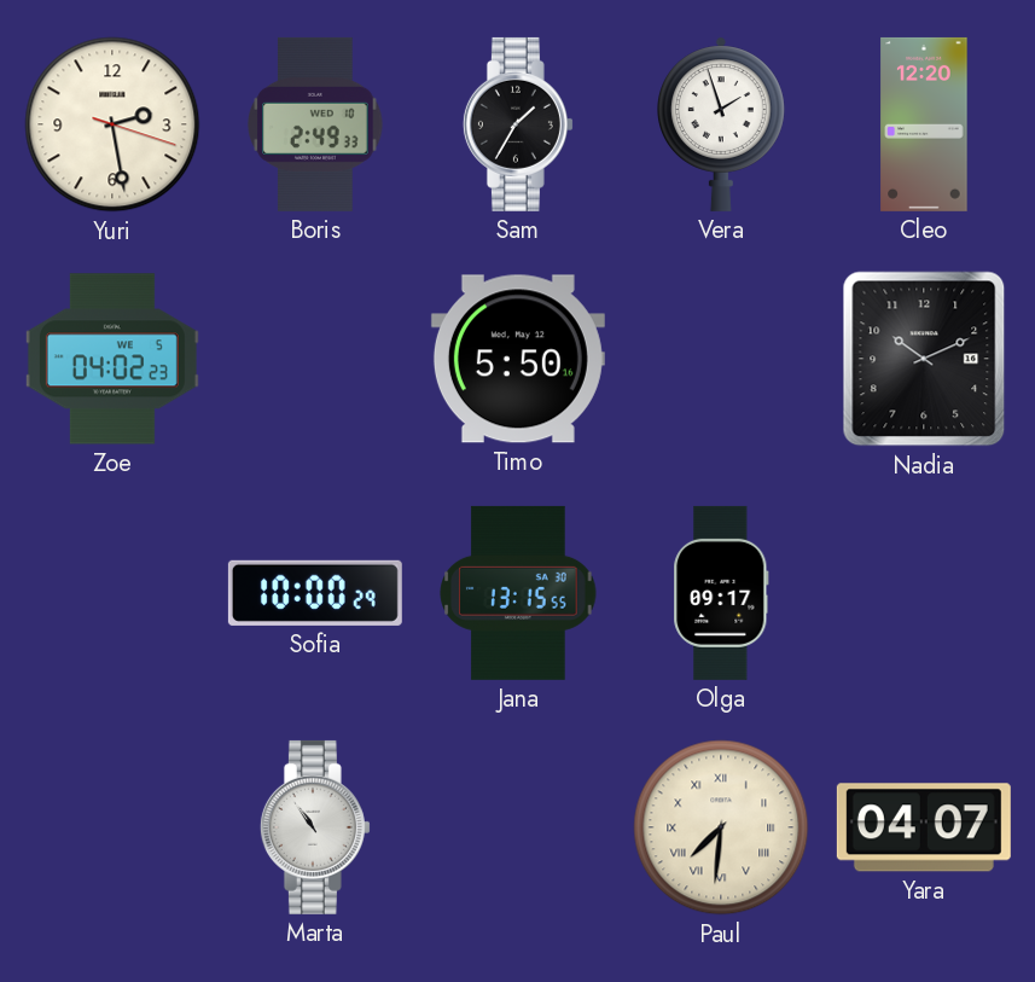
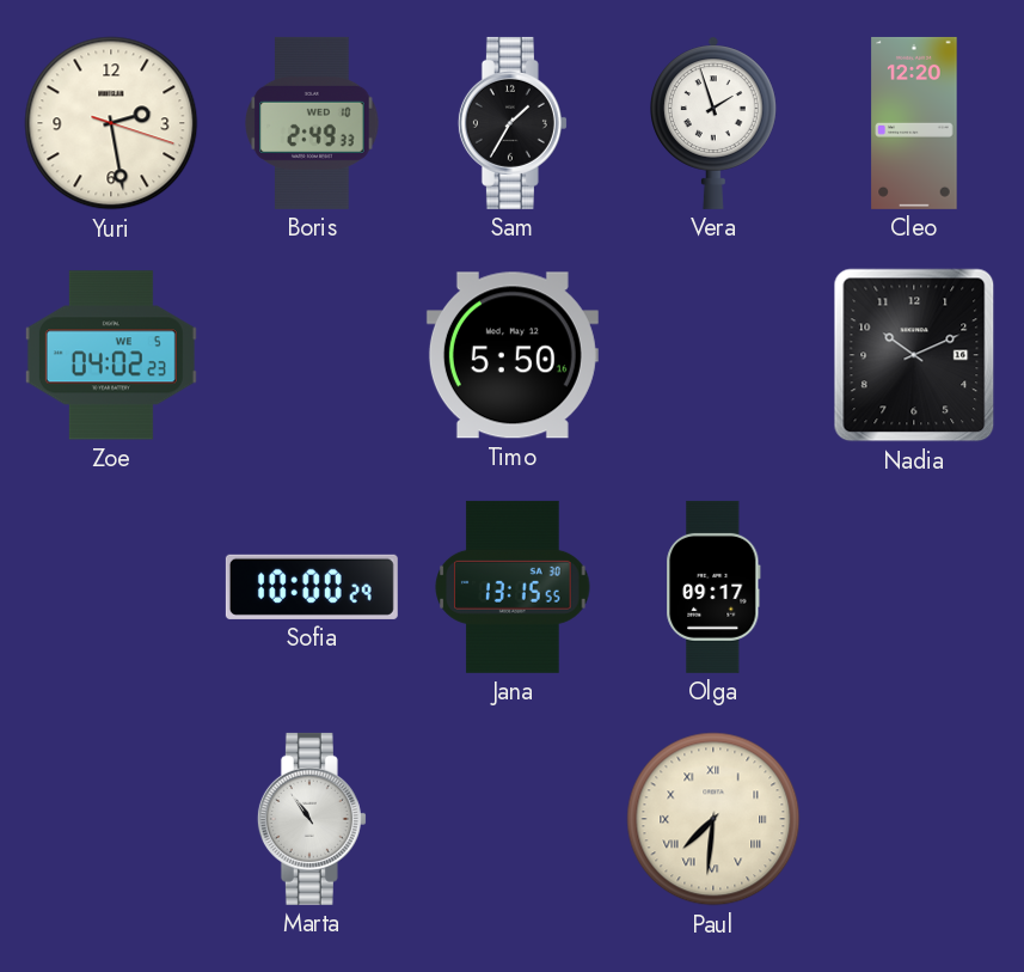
Yara: 04:07 -> none (924, 827)
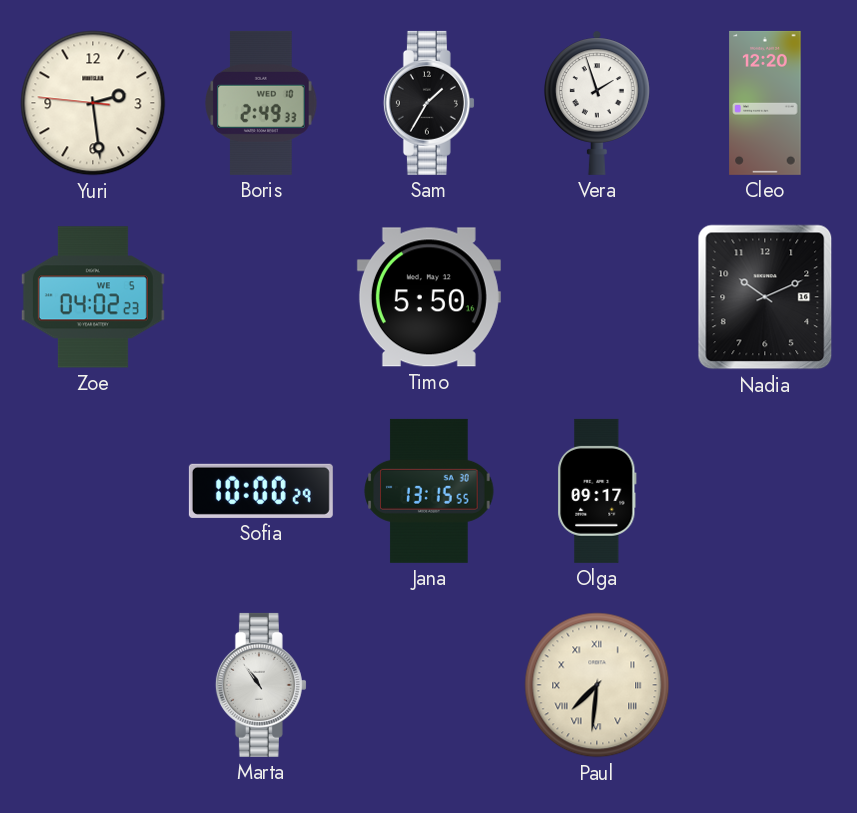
Yuri: 2:28:18 -> 2:28:46 (93, 103)
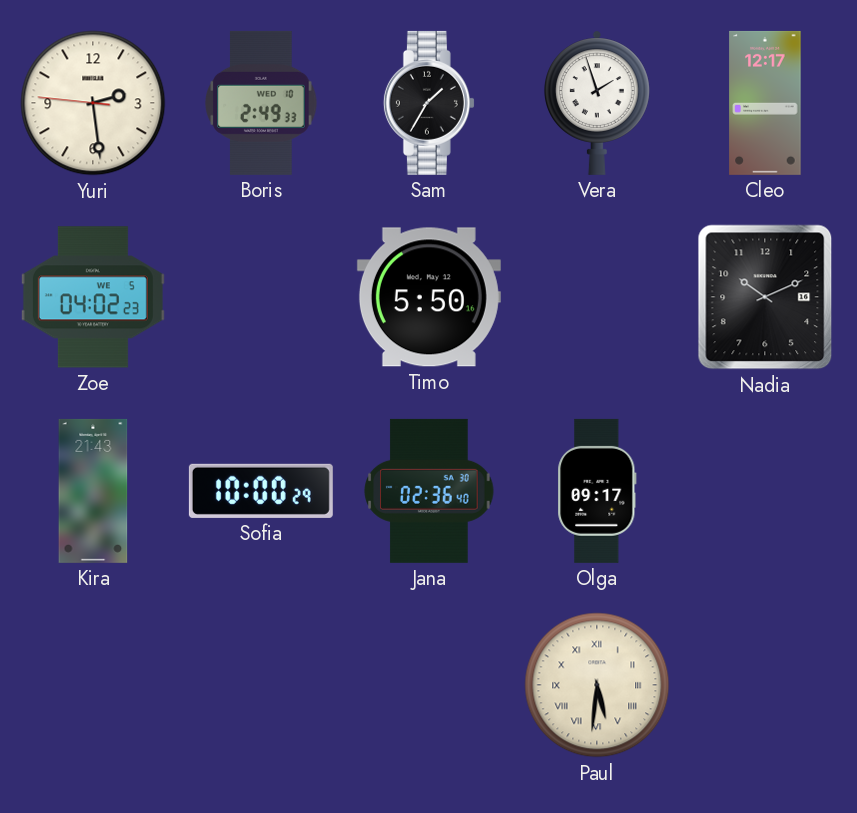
Cleo: 12:20 -> 12:17 (765, 103)
Kira: none -> 21:43 (93, 491)
Jana: 13:15 -> 02:36 (429, 491)
Marta: 10:54 -> none (261, 685)
Paul: 7:31 -> 5:31 (597, 685)
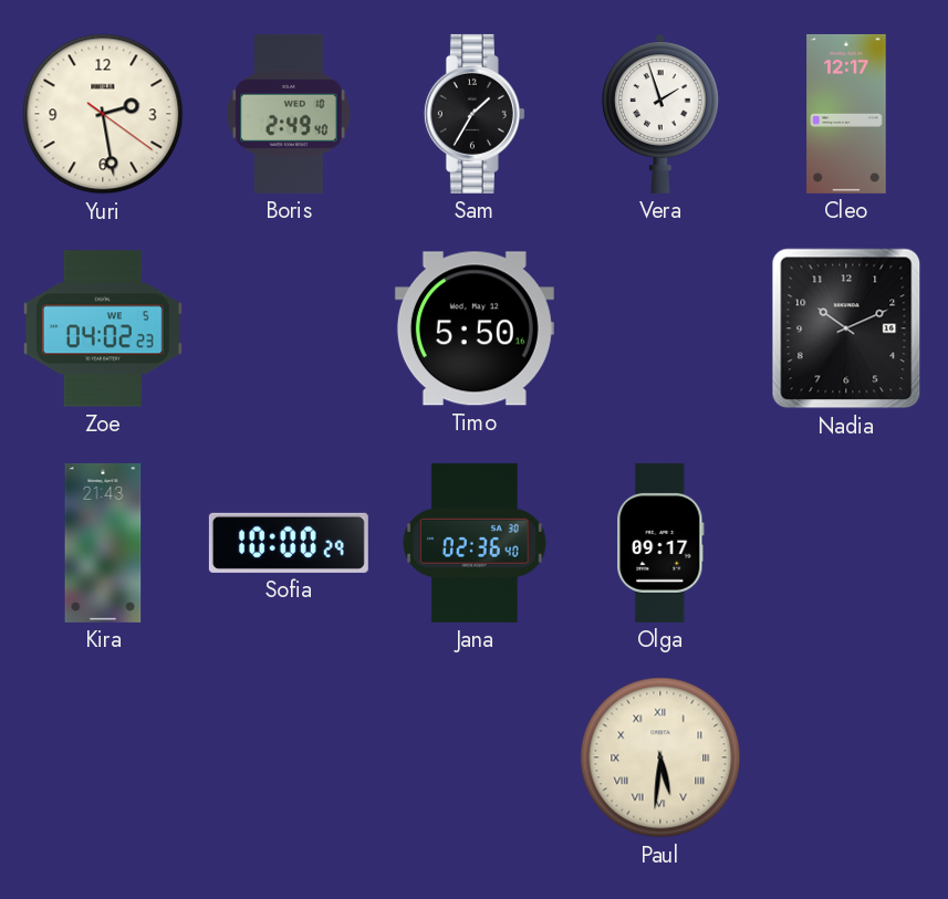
Yuri: 2:28:46 -> 2:28:21 (103, 114)
Boris: 2:49:33 -> 2:49:40 (289, 114)
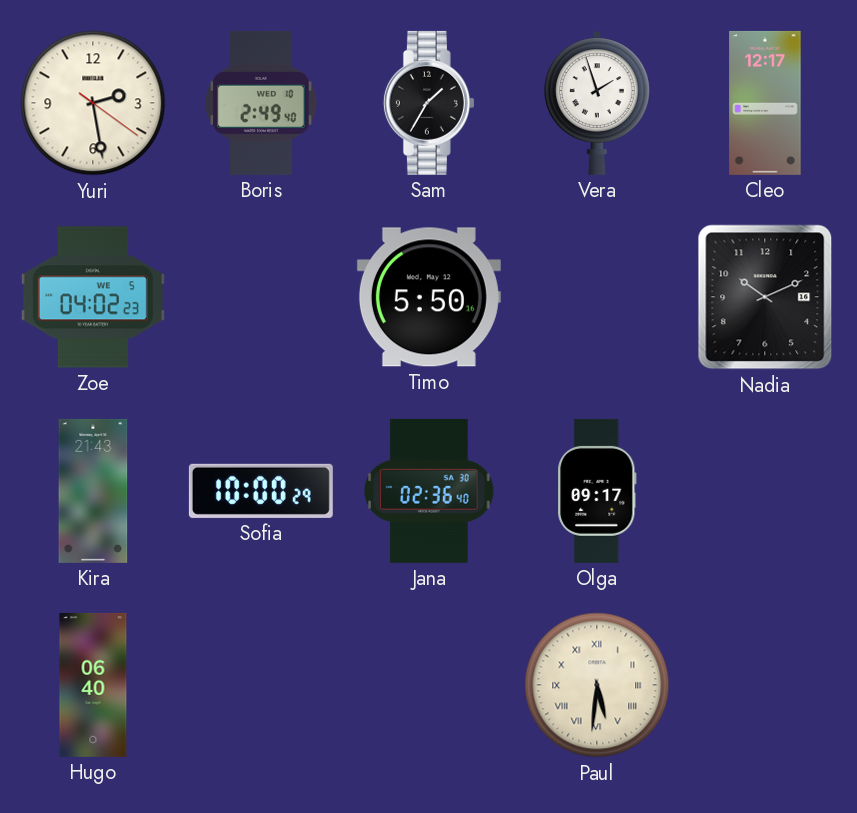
Hugo: none -> 06:40 (93, 685)
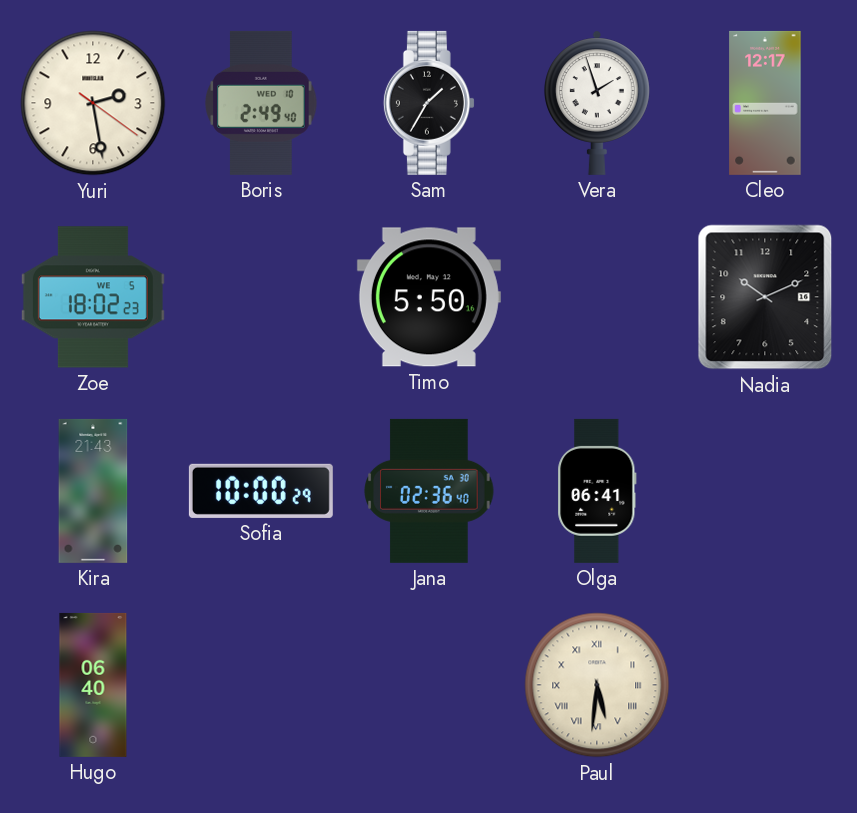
Zoe: 04:02 -> 18:02 (93, 297)
Olga: 09:17 -> 06:41 (597, 491)
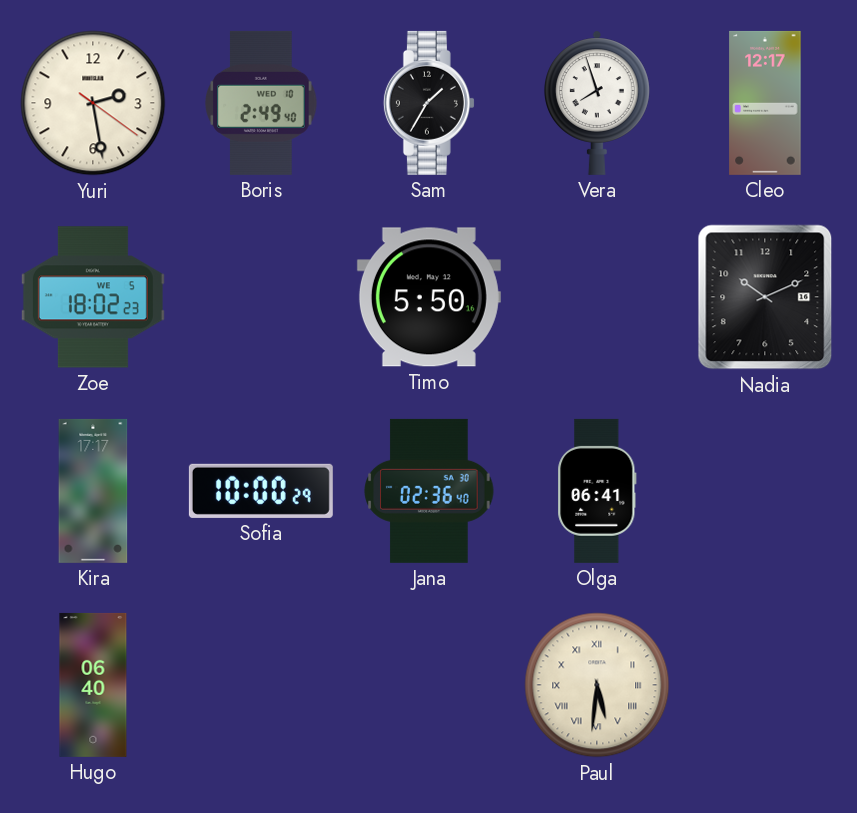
Vera: 1:57 -> 7:57 (598, 103)
Kira: 21:43 -> 17:17 (93, 491)
